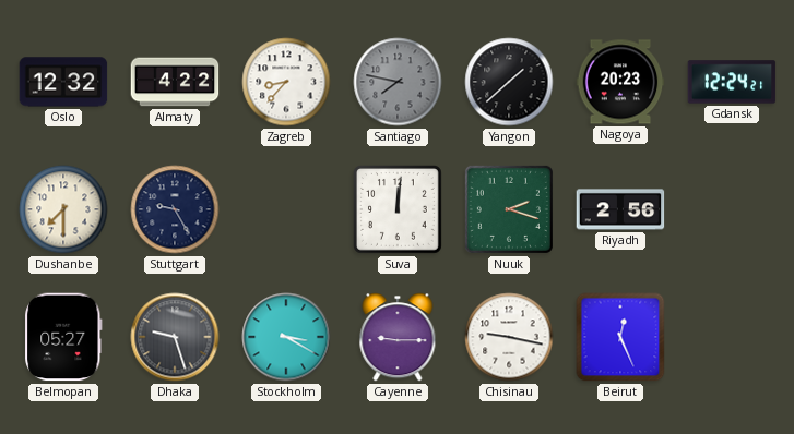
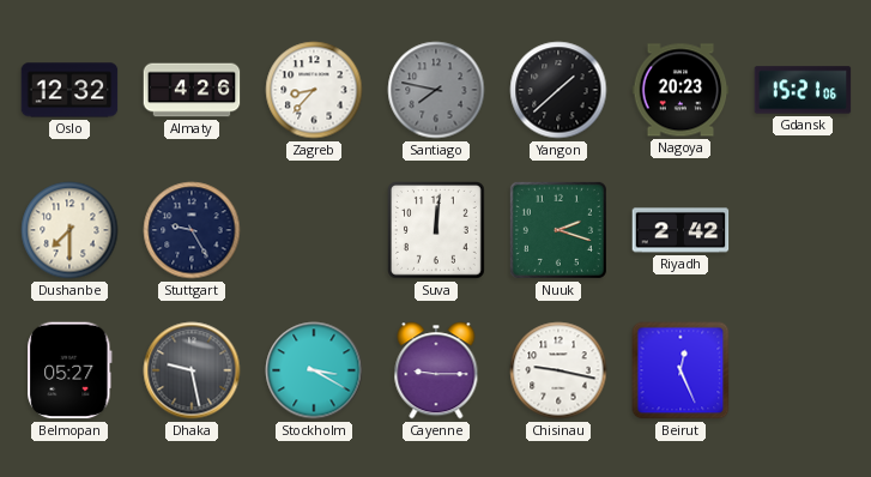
Almaty: 4:22 -> 4:26 (192, 90)
Gdansk: 12:24 -> 15:21 (803, 90)
Riyadh: 2:56 -> 2:42 (681, 230)
Dhaka: 9:27 -> 9:28 (192, 370)
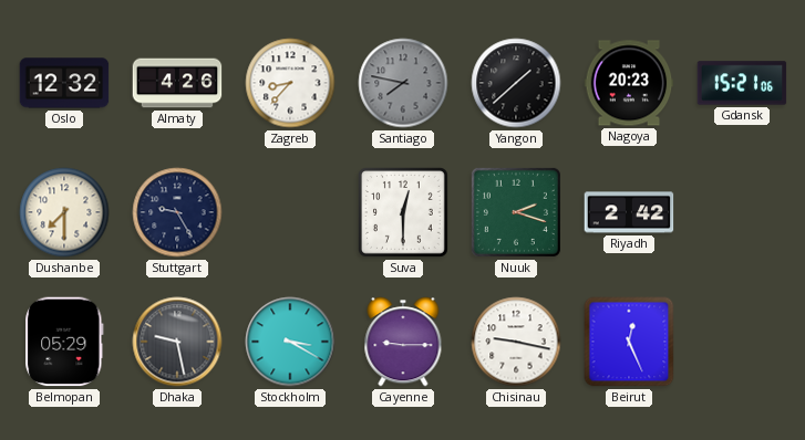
Suva: 12:01 -> 12:30 (404, 213)
Belmopan: 05:27 -> 05:29 (64, 342)
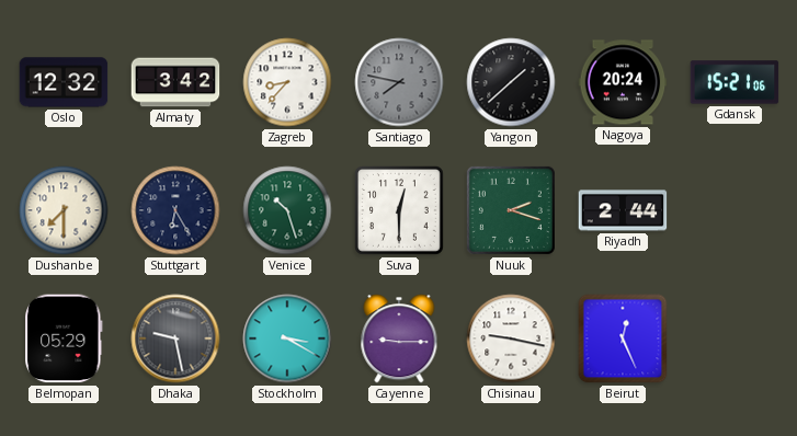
Almaty: 4:26 -> 3:42 (175, 82)
Nagoya: 20:23 -> 20:24 (623, 82)
Stuttgart: 9:25 -> 6:25 (175, 210)
Venice: none -> 10:27 (287, 210)
Riyadh: 2:42 -> 2:44 (623, 210)
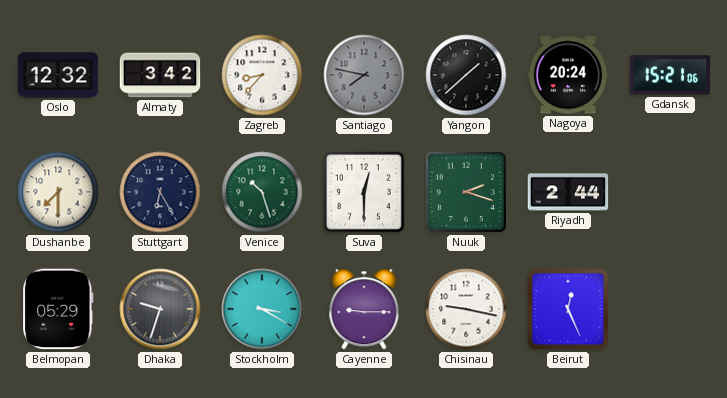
Dhaka: 9:28 -> 9:33 (160, 309)
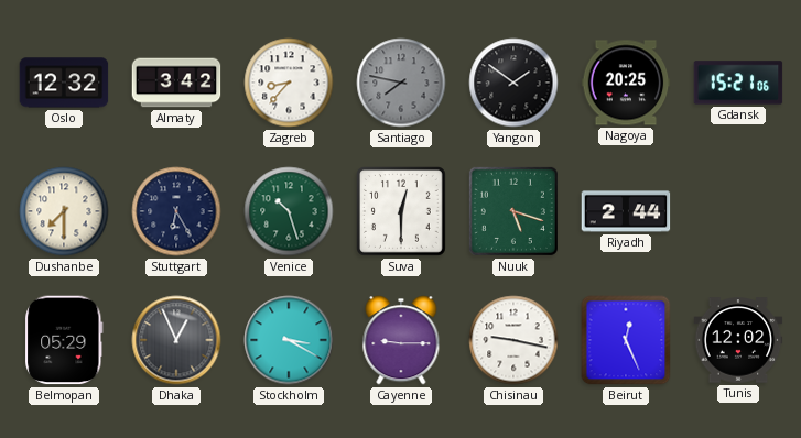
Yangon: 1:38 -> 1:51 (513, 83)
Nagoya: 20:24 -> 20:25 (626, 83)
Nuuk: 2:18 -> 5:18 (513, 211)
Dhaka: 9:33 -> 12:56 (176, 340)
Tunis: none -> 12:02 (738, 340)
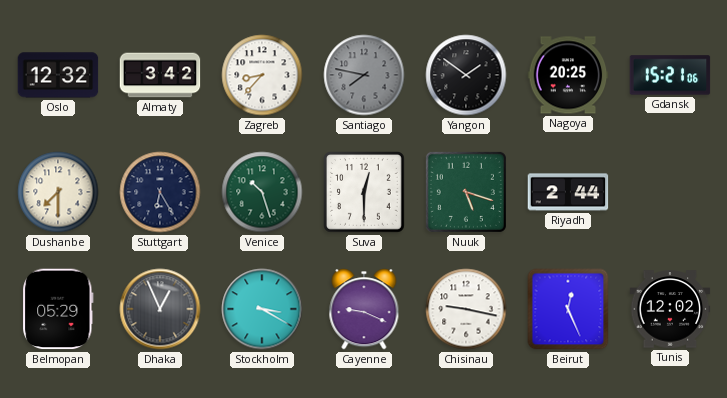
Cayenne: 9:15 -> 9:19 (364, 309)
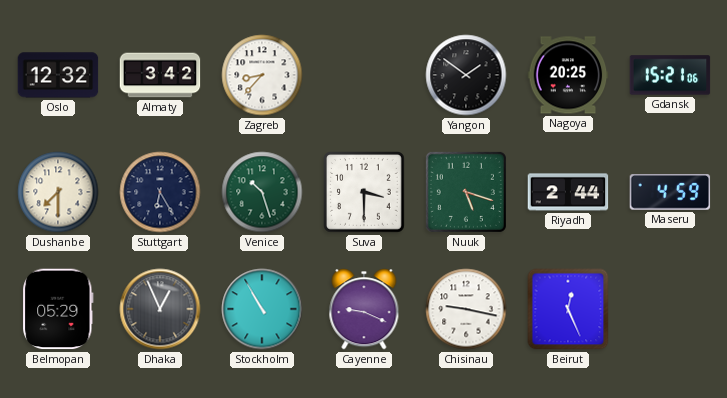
Santiago: 7:47 -> none (364, 75)
Suva: 12:30 -> 3:30 (365, 193)
Maseru: none -> 4:59 (670, 193)
Stockholm: 3:20 -> 10:55 (262, 309)
Tunis: 12:02 -> none (670, 309)
